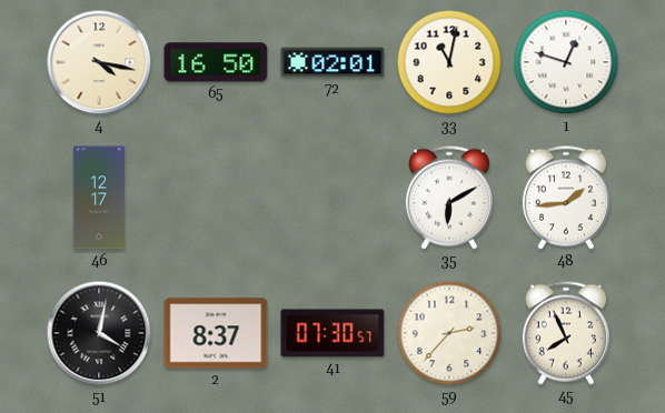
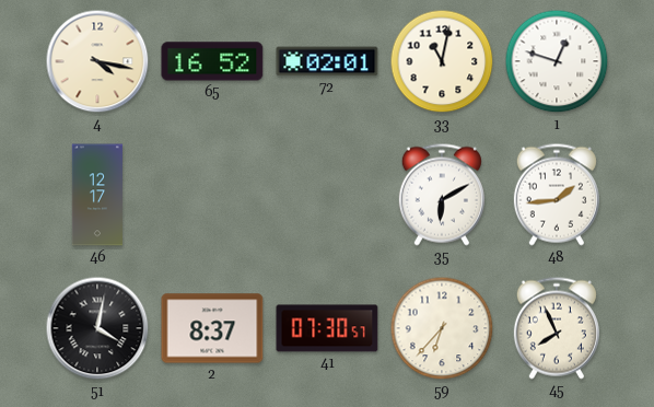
65: 16:50 -> 16:52 (212, 61)
59: 2:37 -> 6:37 (442, 328)
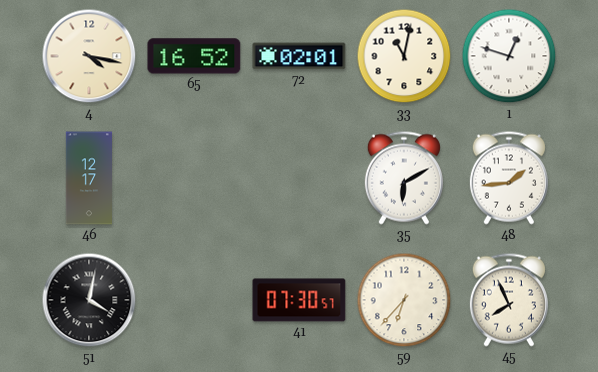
2: 8:37 -> none (212, 328)
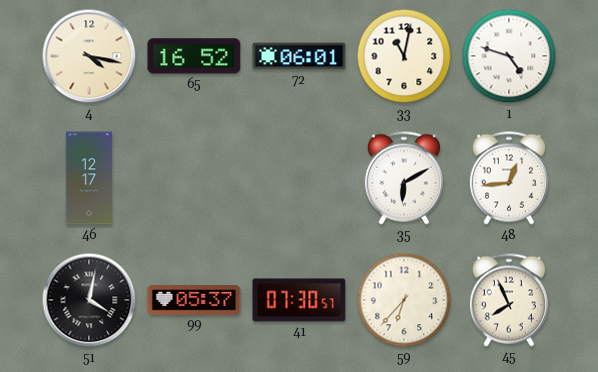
72: 02:01 -> 06:01 (299, 56)
1: 12:48 -> 4:48 (509, 56)
48: 1:44 -> 12:44 (509, 178)
99: none -> 05:37 (194, 300)
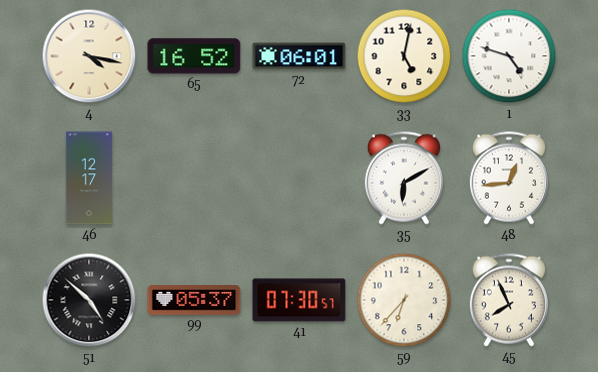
33: 11:02 -> 5:02 (404, 56)
51: 4:02 -> 4:52 (89, 300)
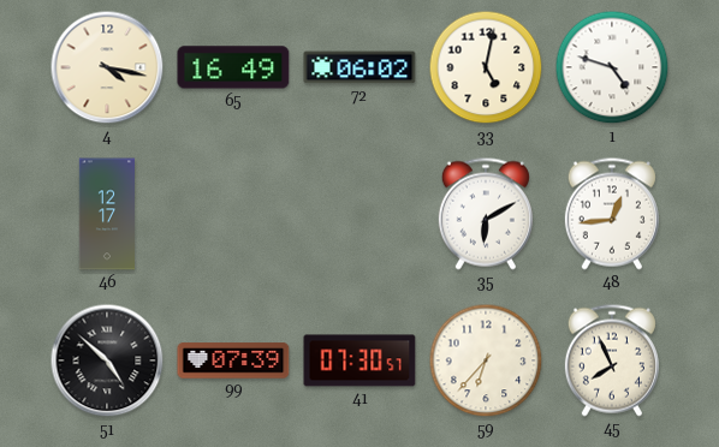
65: 16:52 -> 16:49 (233, 67)
72: 06:01 -> 06:02 (359, 67)
99: 05:37 -> 07:39 (233, 360)
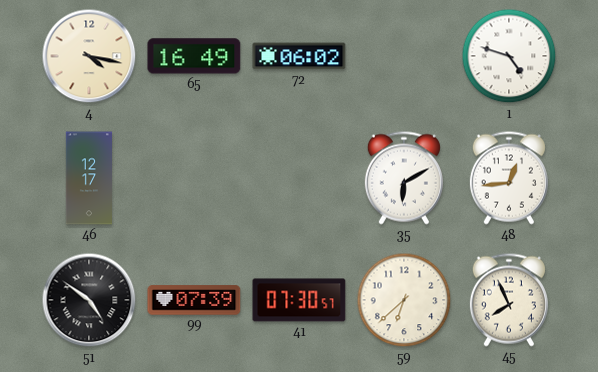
33: 5:02 -> none (486, 67)
51: 4:52 -> 4:51 (89, 300)
59: 6:37 -> 6:38 (404, 300)
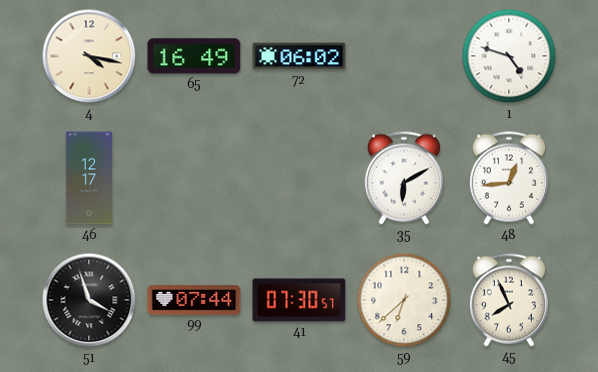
51: 4:51 -> 3:57 (89, 300)
99: 07:39 -> 07:44 (194, 300)
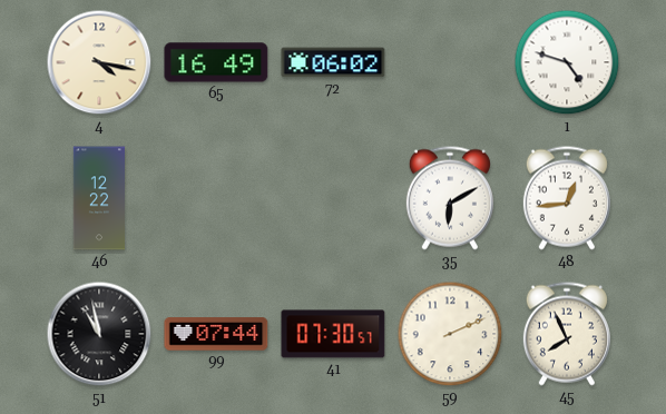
46: 12:17 -> 12:22 (98, 198)
51: 3:57 -> 10:58 (99, 334)
59: 6:38 -> 2:11 (450, 334)
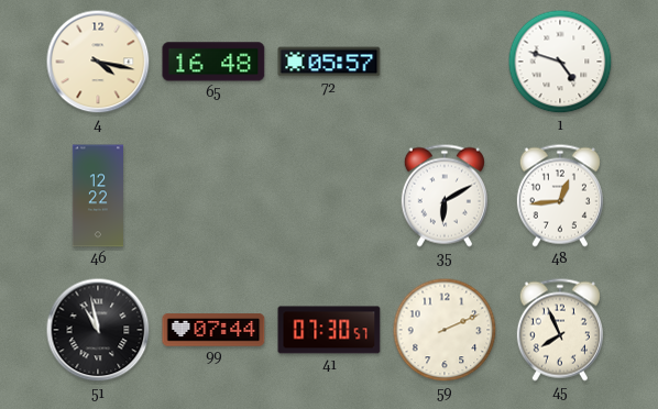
65: 16:49 -> 16:48 (213, 62)
72: 06:02 -> 05:57 (329, 62)
